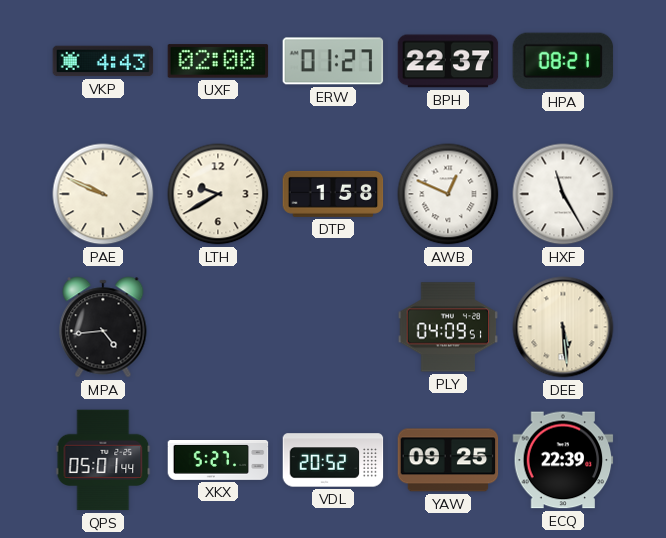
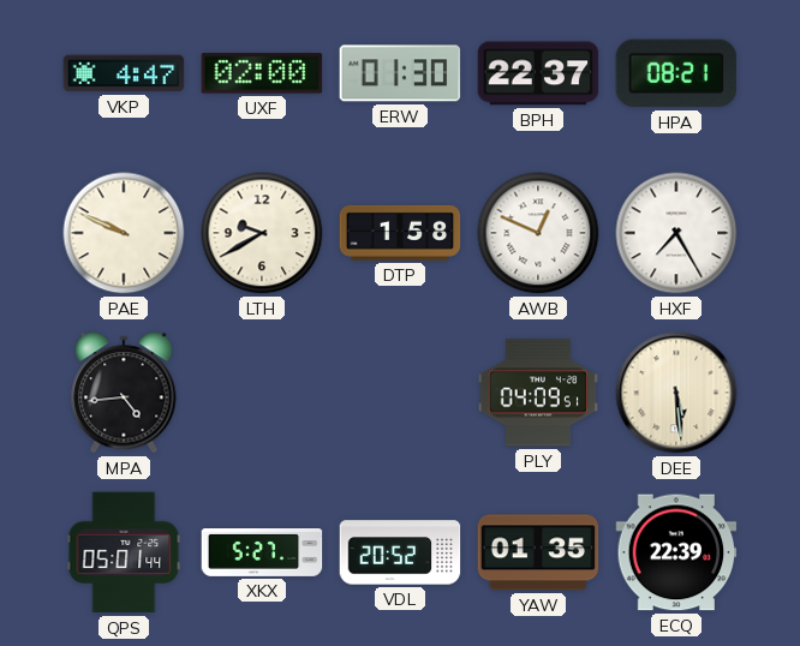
VKP: 4:43 -> 4:47 (124, 73)
ERW: 01:27 -> 01:30 (400, 73)
HXF: 11:25 -> 7:25 (676, 233)
YAW: 09:25 -> 01:35 (538, 552)
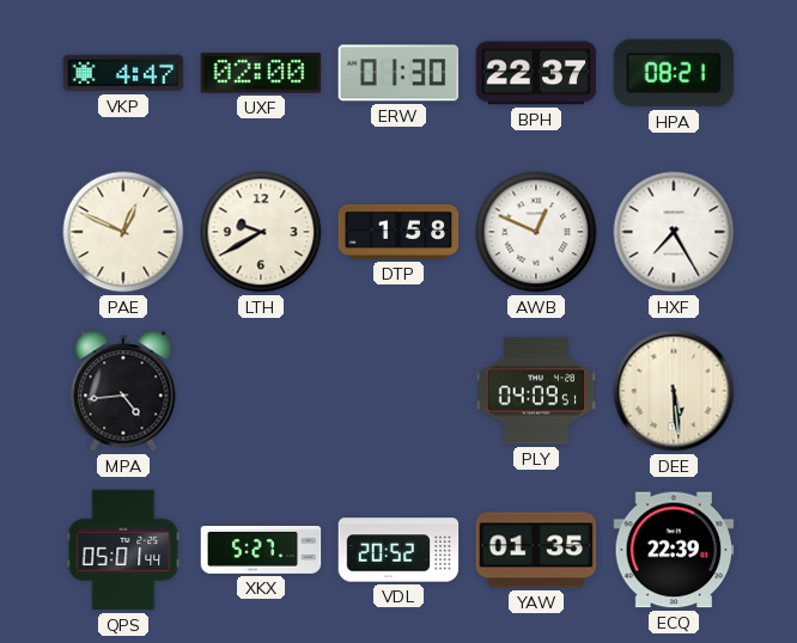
PAE: 9:49 -> 12:49 (123, 232)
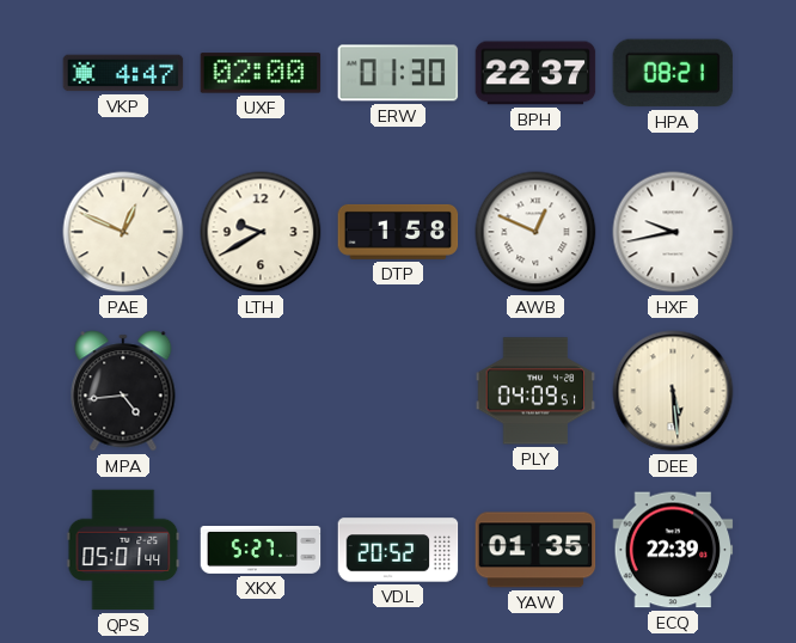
HXF: 7:25 -> 9:43 (673, 232)
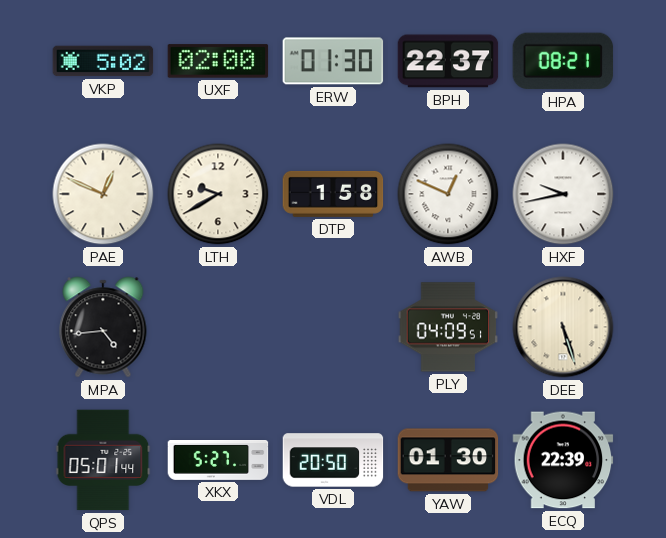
VKP: 4:47 -> 5:02 (103, 61)
DEE: 5:29 -> 5:27 (563, 327)
VDL: 20:52 -> 20:50 (333, 460)
YAW: 01:35 -> 01:30 (448, 460)
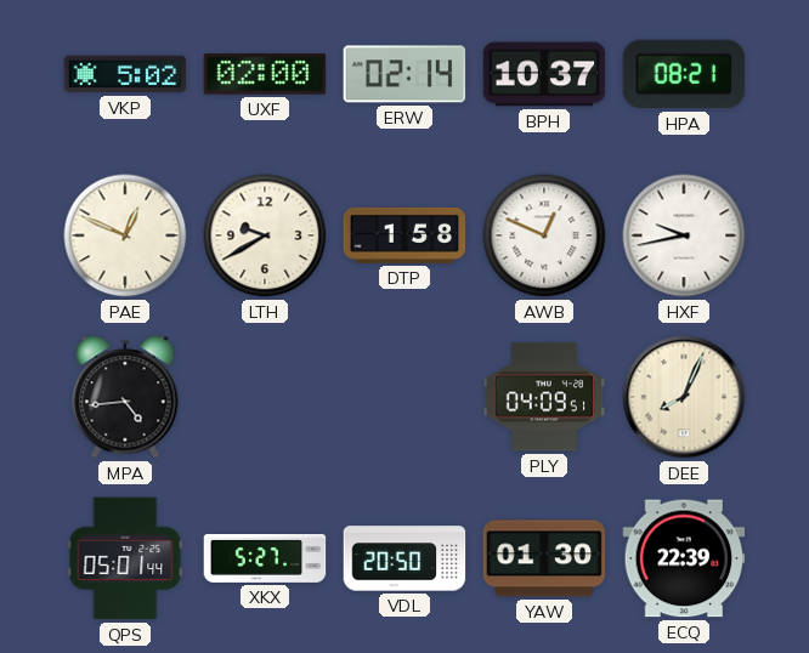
ERW: 01:30 -> 02:14 (405, 74)
BPH: 22:37 -> 10:37 (544, 74)
DEE: 5:27 -> 8:04 (684, 397)
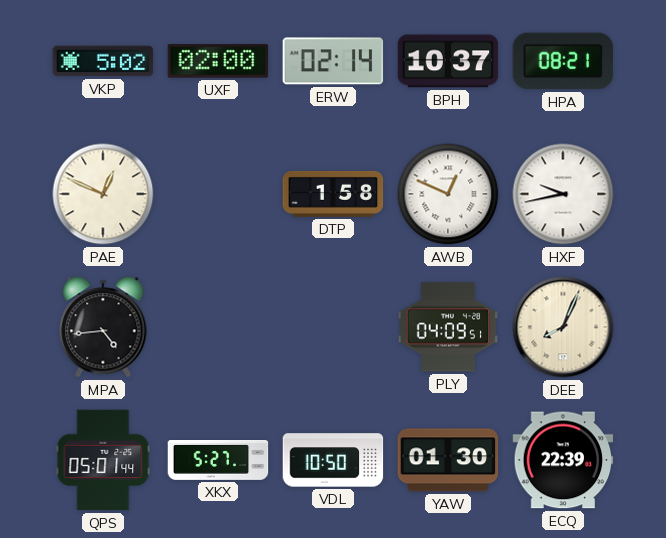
LTH: 9:40 -> none (265, 235)
VDL: 20:50 -> 10:50 (333, 460)
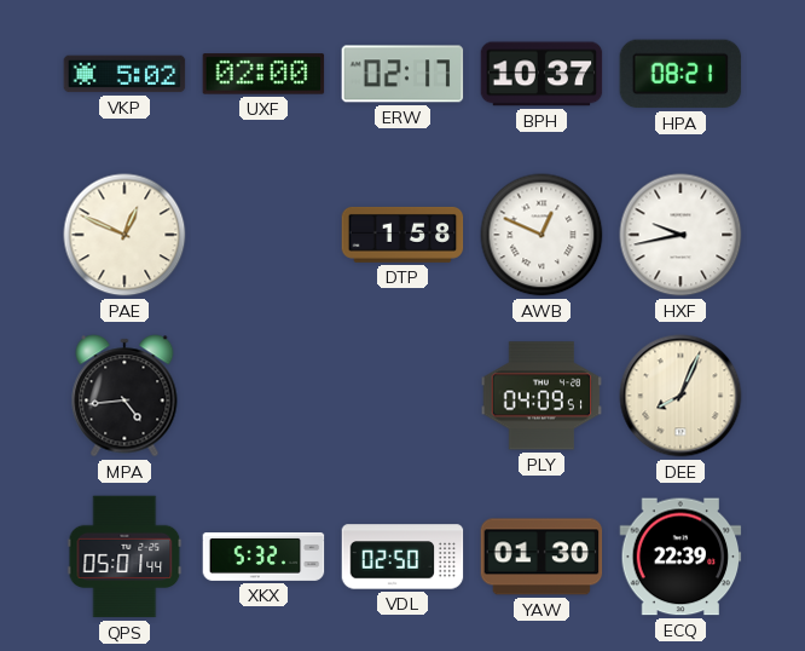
ERW: 02:14 -> 02:17 (402, 74)
XKX: 5:27 -> 5:32 (263, 558)
VDL: 10:50 -> 02:50 (402, 557)
